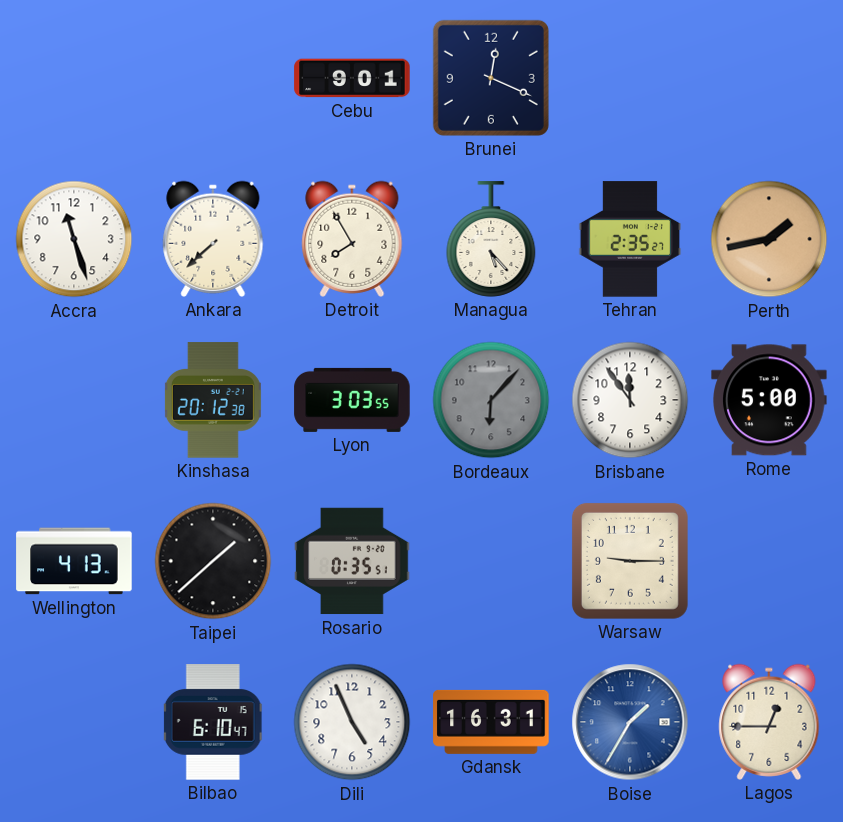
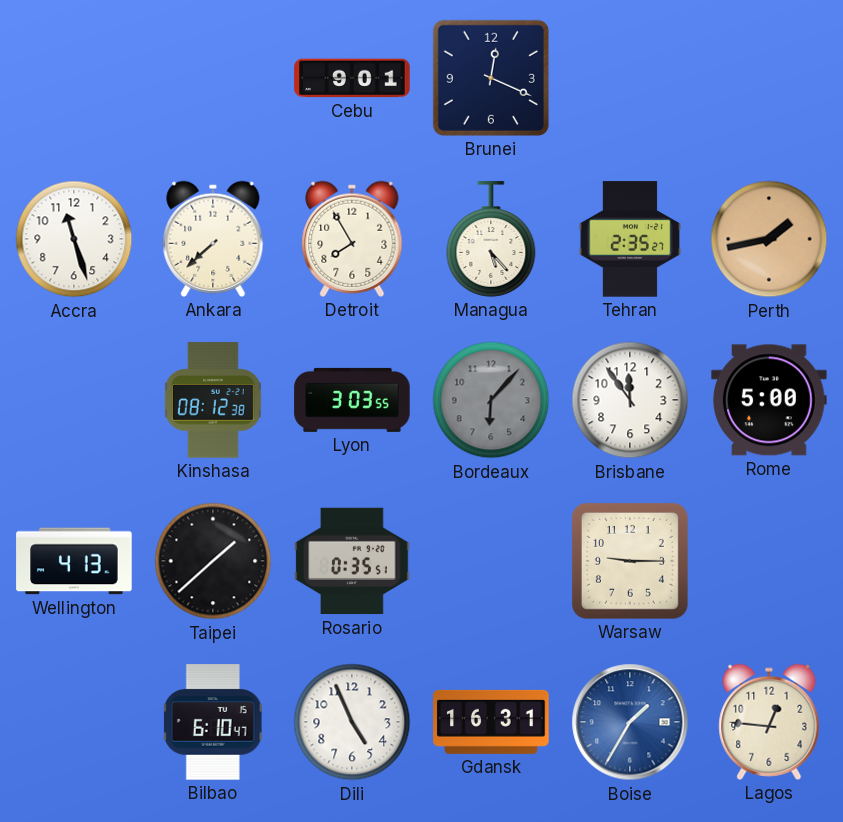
Kinshasa: 20:12 -> 08:12 (213, 400)
Lagos: 12:45 -> 12:46 (769, 722)
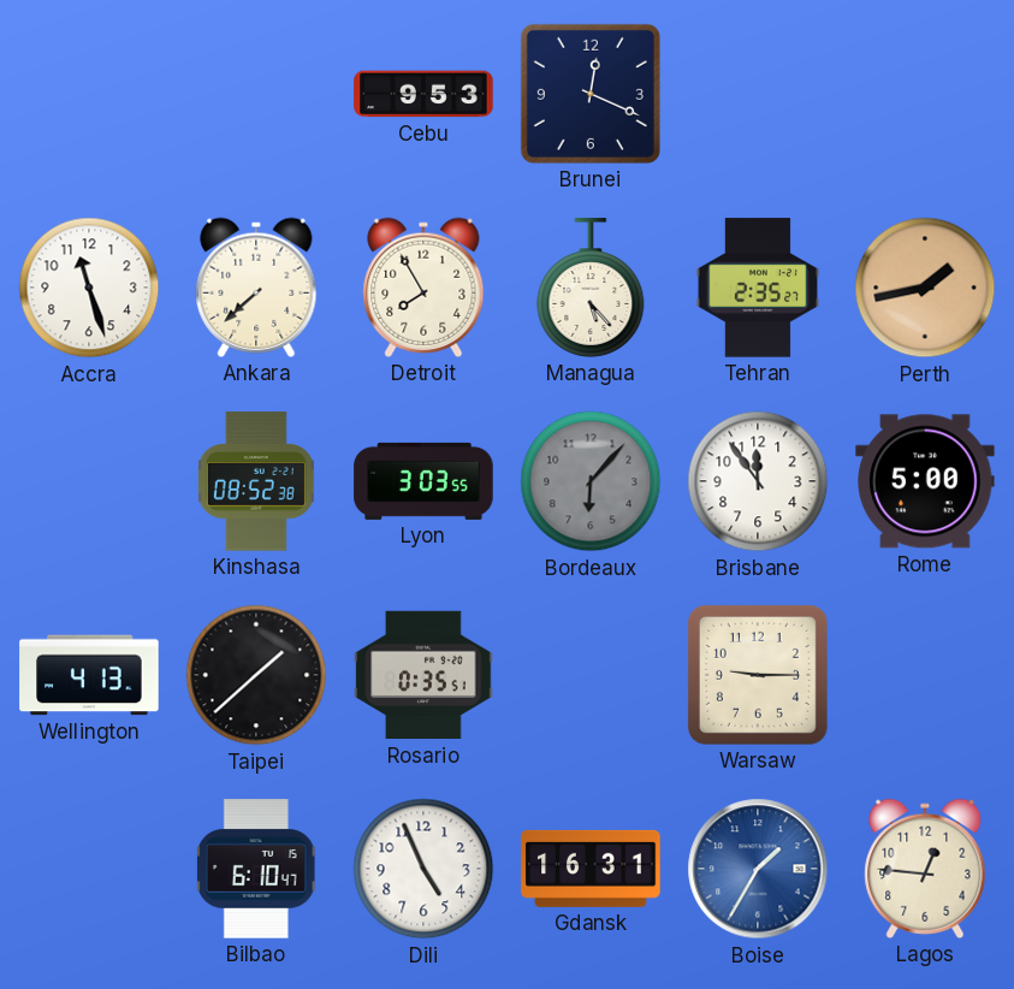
Cebu: 9:01 -> 9:53 (423, 94)
Kinshasa: 08:12 -> 08:52 (256, 481)
